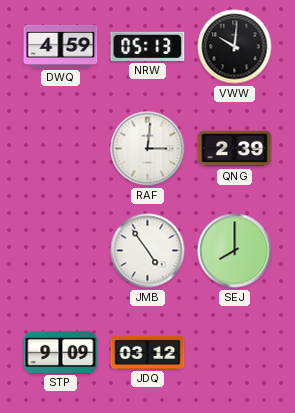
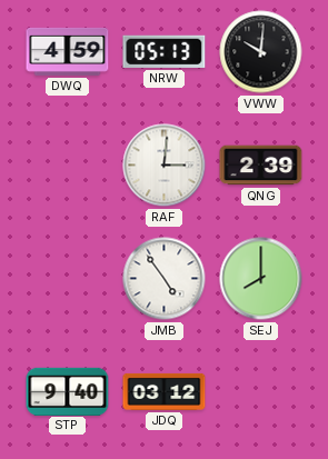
STP: 9:09 -> 9:40 (68, 391)
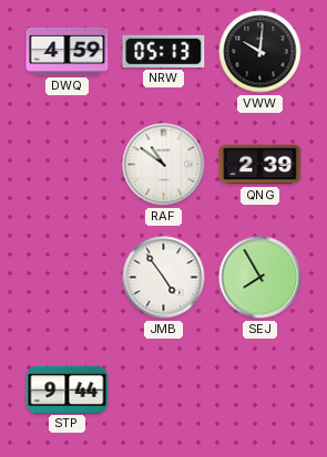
RAF: 3:01 -> 10:51 (164, 165)
SEJ: 8:00 -> 7:55 (260, 278)
STP: 9:40 -> 9:44 (68, 390)
JDQ: 03:12 -> none (165, 391)
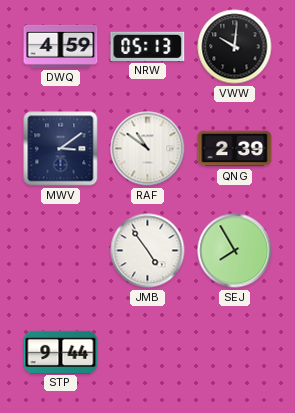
MWV: none -> 3:09 (61, 149)
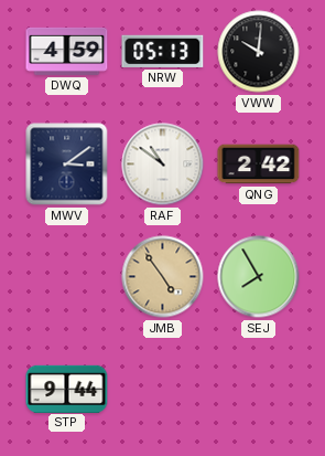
QNG: 2:39 -> 2:42 (259, 165)
JMB dial: white -> champagne (163, 277)
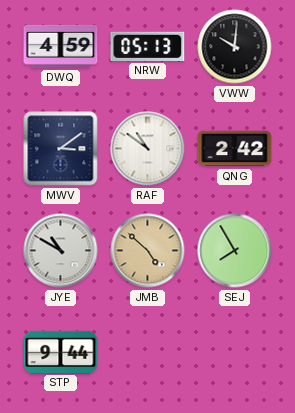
JYE: none -> 10:50 (61, 251)
JMB: 4:54 -> 4:52 (148, 251)
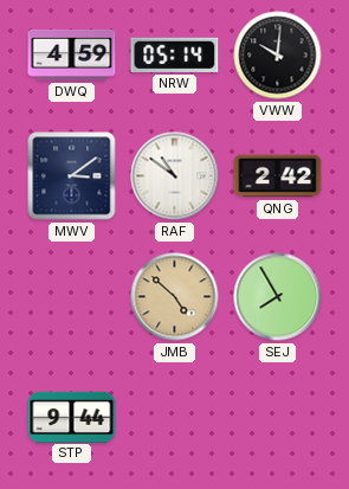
NRW: 05:13 -> 05:14 (175, 54)
JYE: 10:50 -> none (61, 251)
